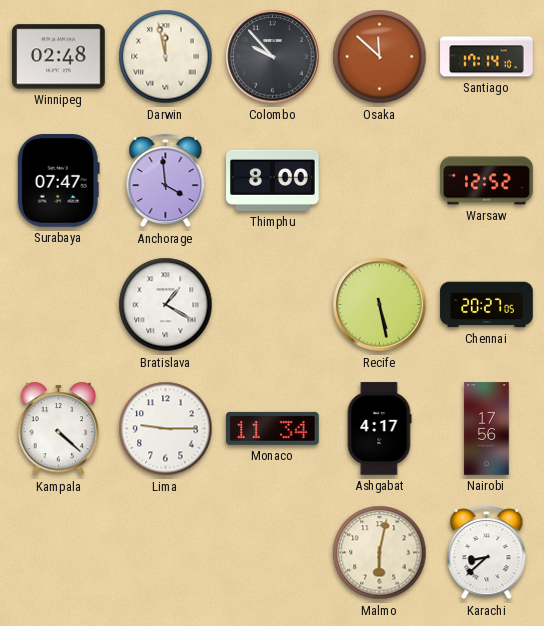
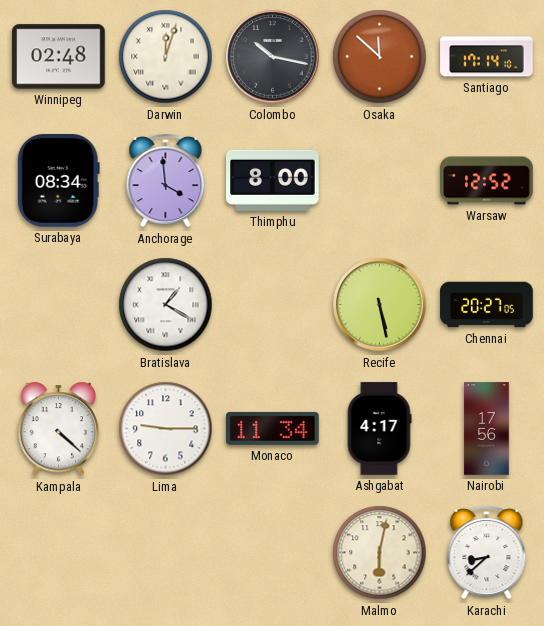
Darwin: 11:58 -> 12:03 (166, 57)
Colombo: 9:53 -> 10:17 (273, 57)
Surabaya: 07:47 -> 08:34 (58, 181)
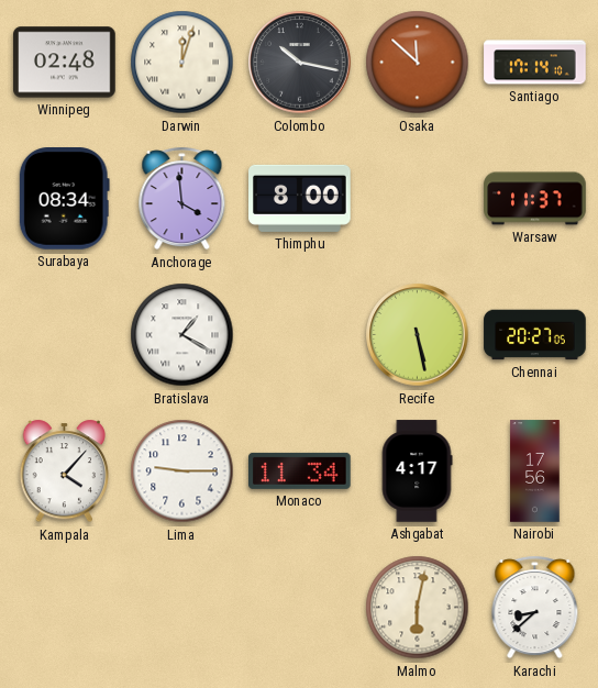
Warsaw: 12:52 -> 11:37 (535, 199)
Kampala: 4:22 -> 4:07 (65, 471)
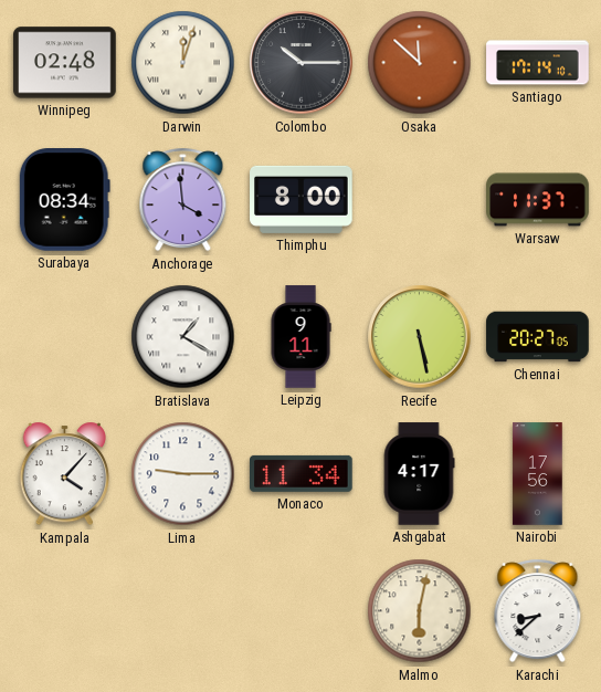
Colombo: 10:17 -> 10:15 (302, 63)
Leipzig: none -> 9:11 (300, 337)
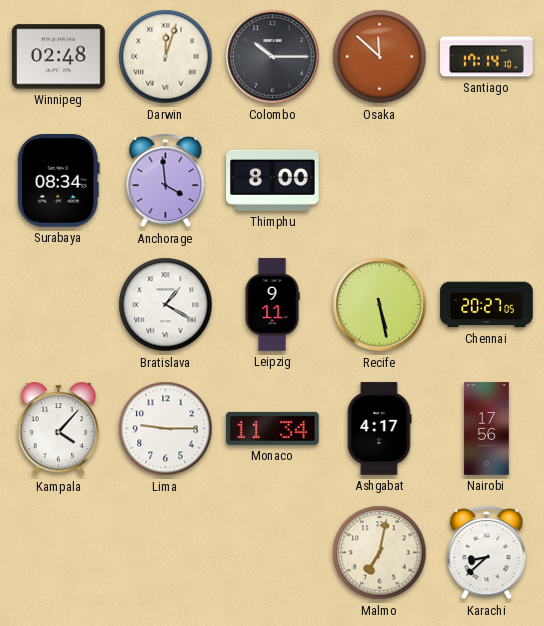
Warsaw: 11:37 -> none (538, 200)
Malmo: 6:02 -> 7:02 (380, 553)
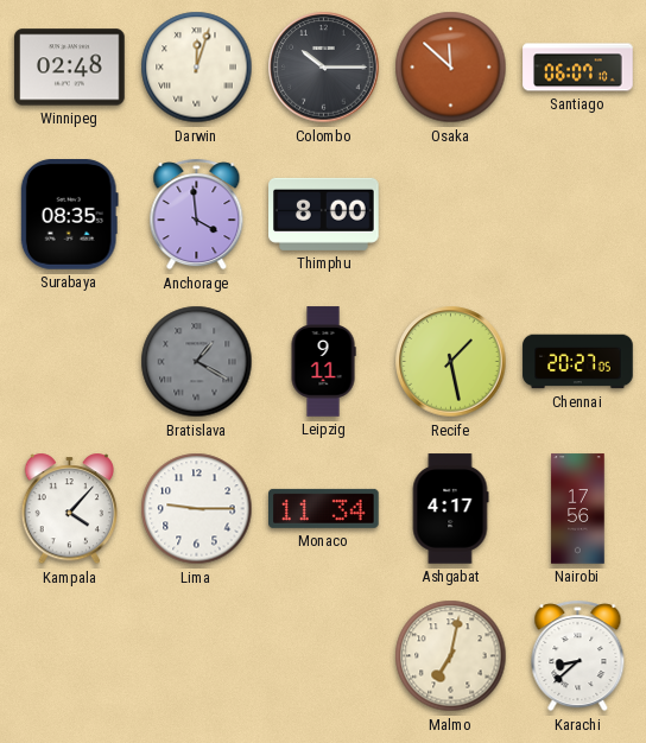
Santiago: 17:14 -> 06:07 (578, 68)
Surabaya: 08:34 -> 08:35 (69, 215)
Bratislava dial: white -> grey (197, 362)
Recife: 5:28 -> 1:28 (451, 362)
